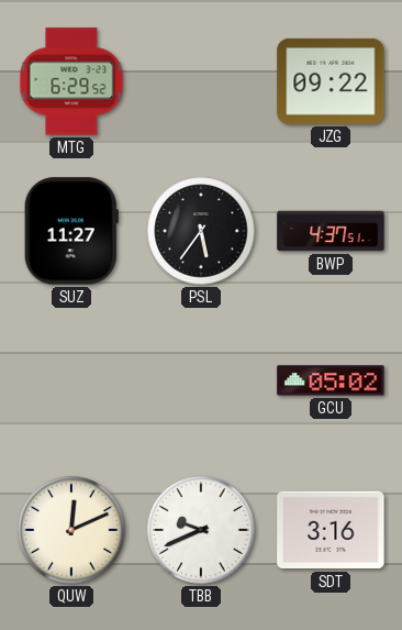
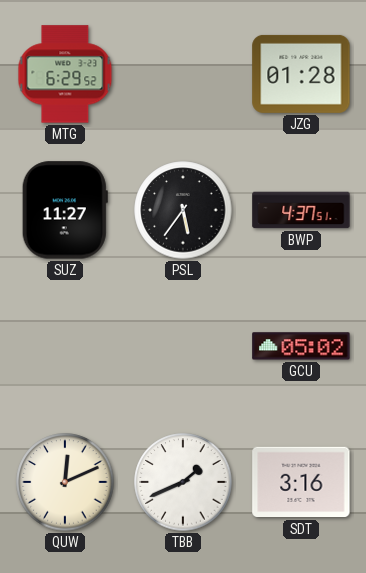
JZG: 09:22 -> 01:28 (301, 74)
TBB: 9:41 -> 1:41 (183, 482)
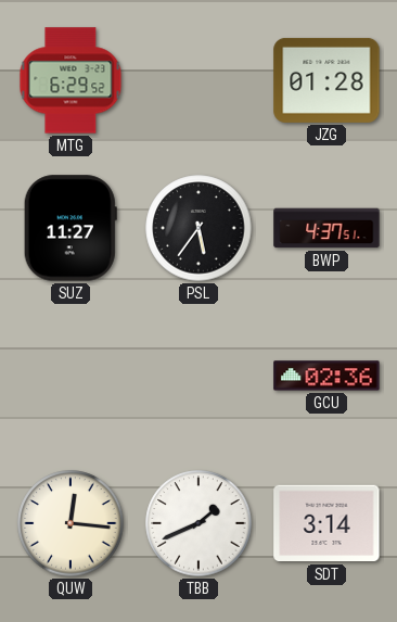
GCU: 05:02 -> 02:36 (326, 376)
QUW: 12:11 -> 12:16 (71, 523)
SDT: 3:16 -> 3:14 (326, 523)
